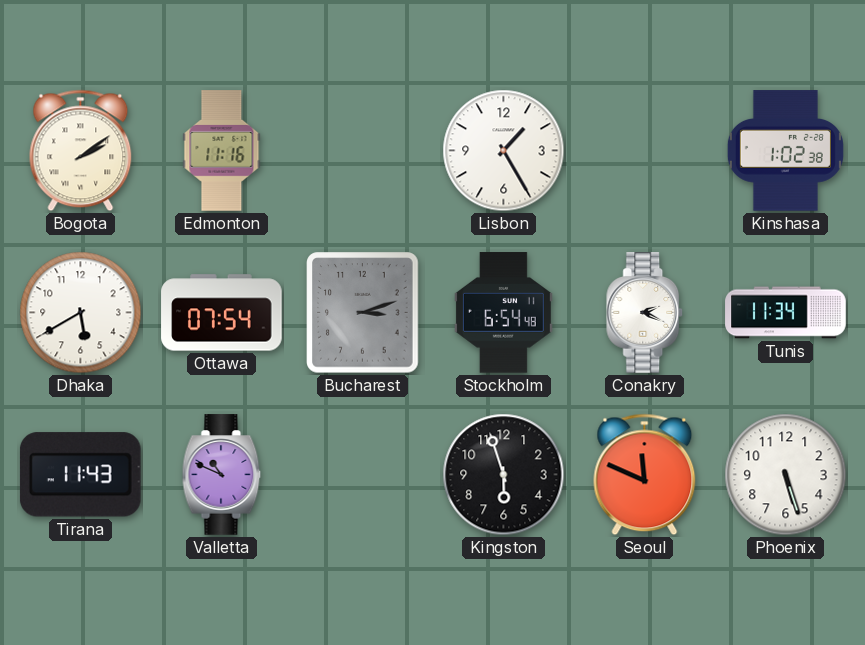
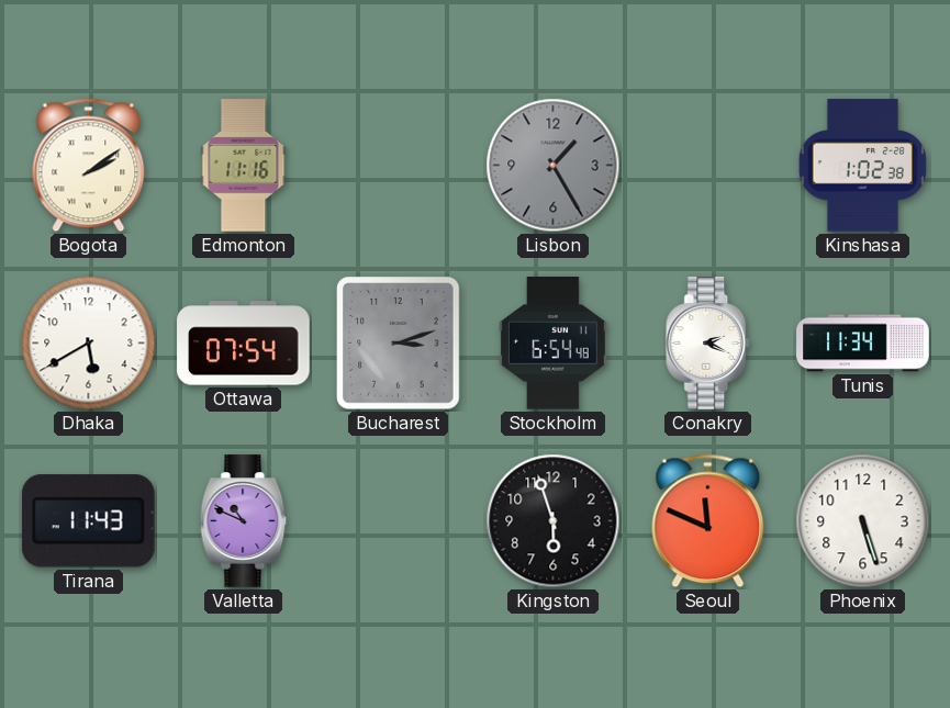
Lisbon dial: white -> grey (554, 166)
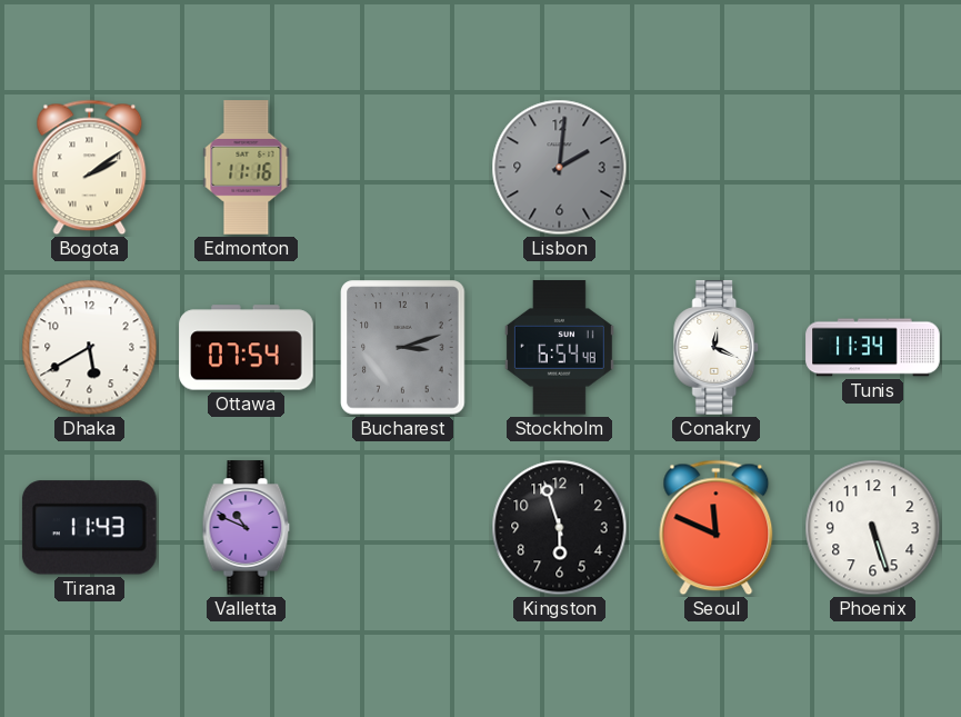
Lisbon: 1:25 -> 2:01 (560, 168)
Kinshasa: 1:02 -> none (862, 166)
Conakry: 2:19 -> 12:19 (717, 348)
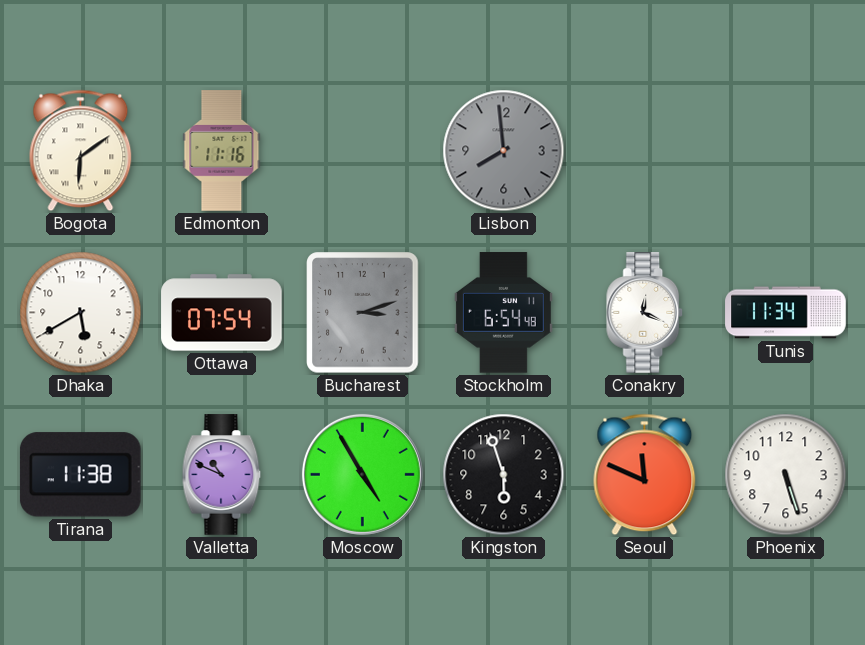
Bogota: 2:09 -> 6:09 (81, 151)
Lisbon: 2:01 -> 7:59 (504, 151)
Tirana: 11:43 -> 11:38 (80, 475)
Moscow: none -> 4:55 (362, 474)
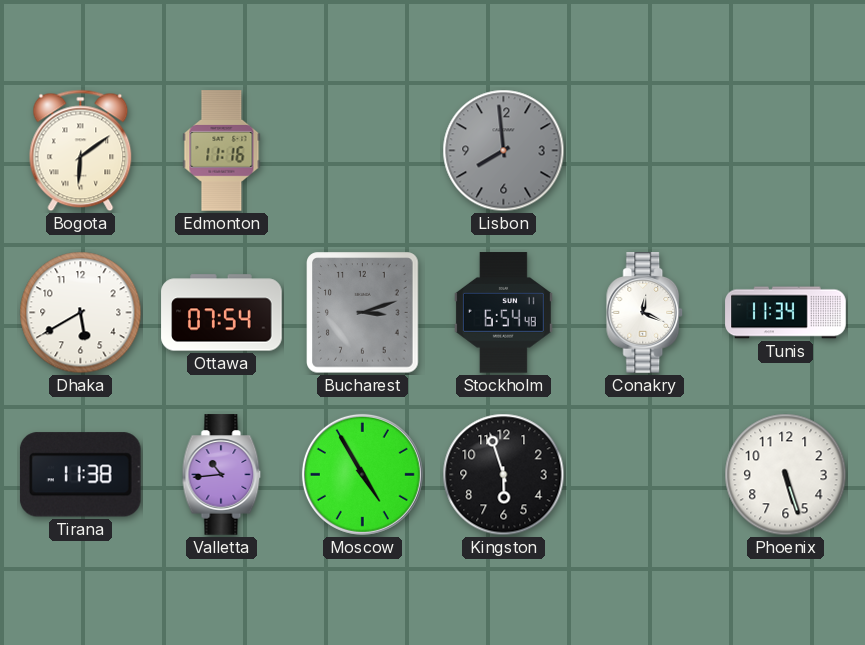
Valletta: 10:49 -> 10:44 (222, 475)
Seoul: 11:49 -> none (645, 475)
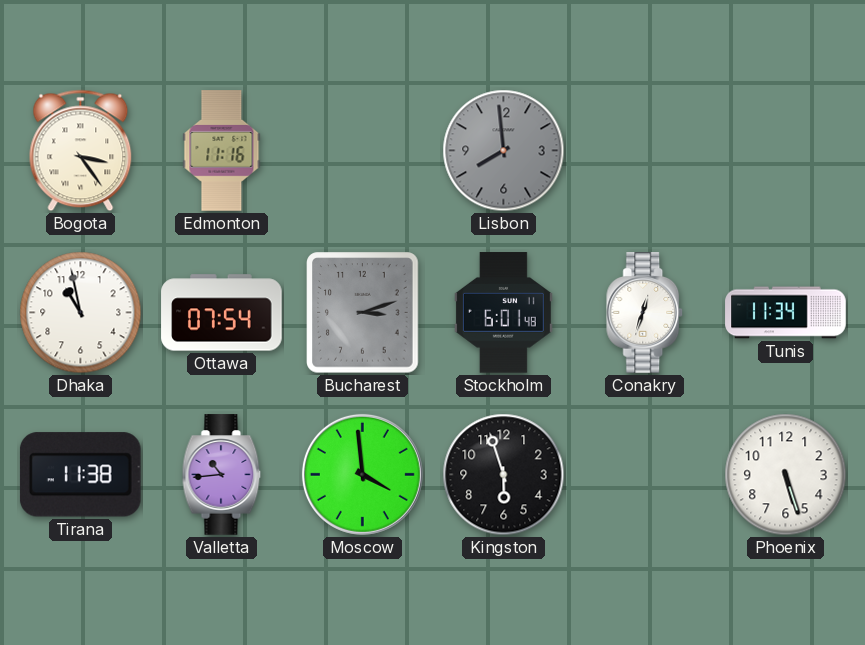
Bogota: 6:09 -> 3:24 (81, 151)
Dhaka: 5:40 -> 10:58 (81, 313)
Stockholm: 6:54 -> 6:01 (503, 313)
Conakry: 12:19 -> 12:33 (645, 313)
Moscow: 4:55 -> 3:59 (362, 474)
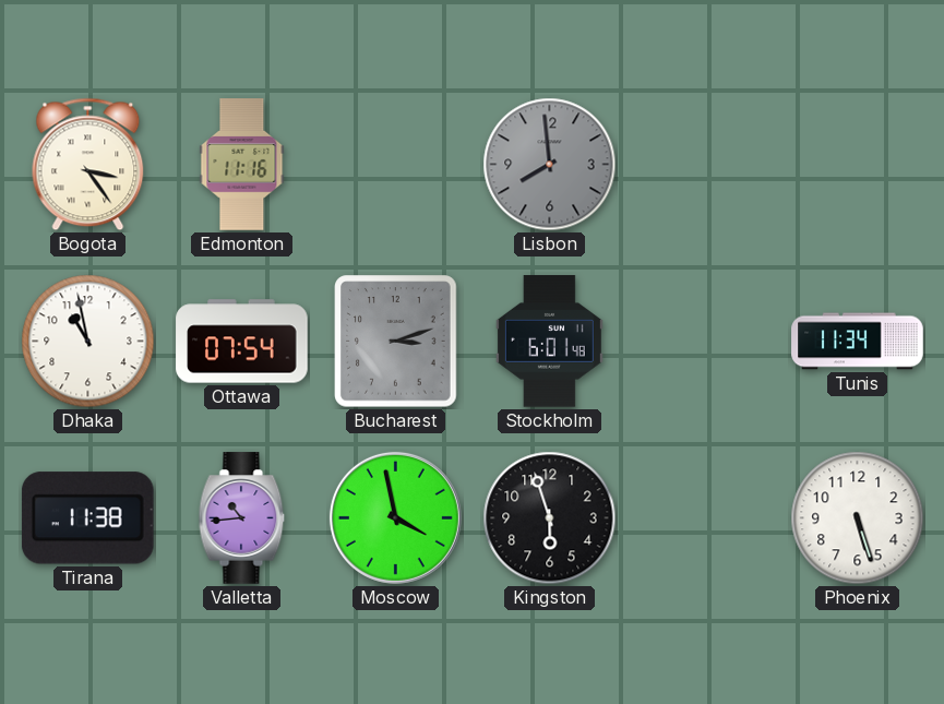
Conakry: 12:33 -> none (645, 313)
Moscow: 3:59 -> 3:58 (395, 517)
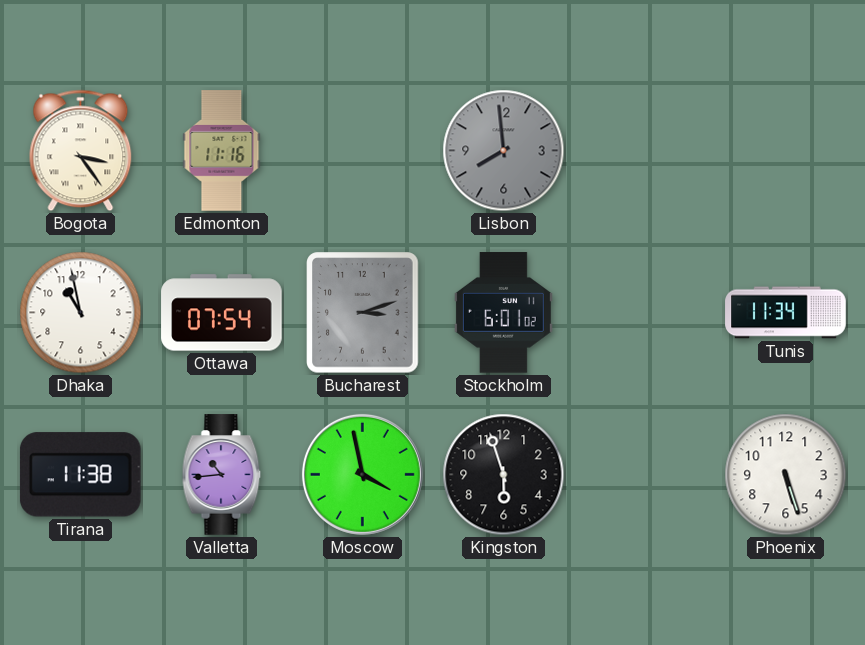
Stockholm: 6:01:48 -> 6:01:02 (503, 313)
